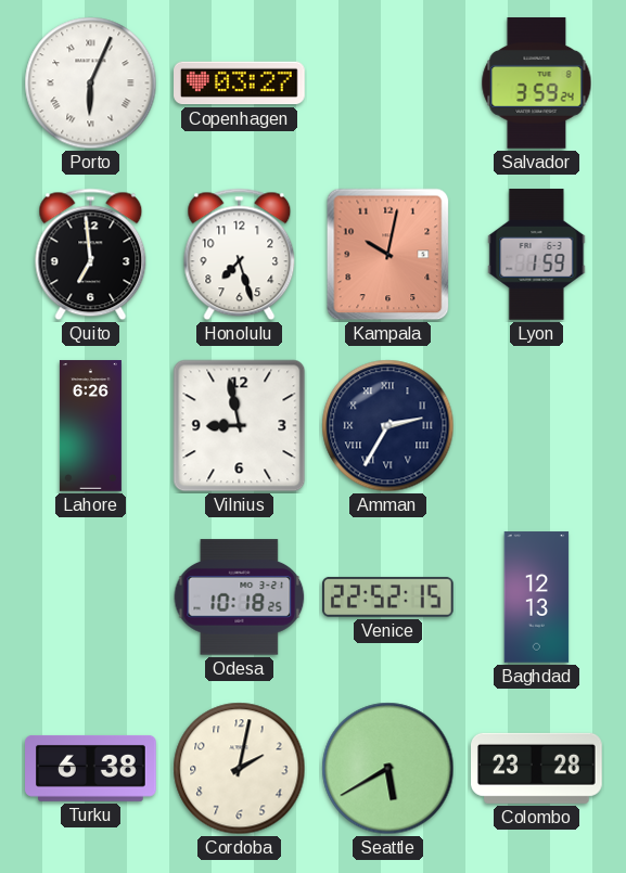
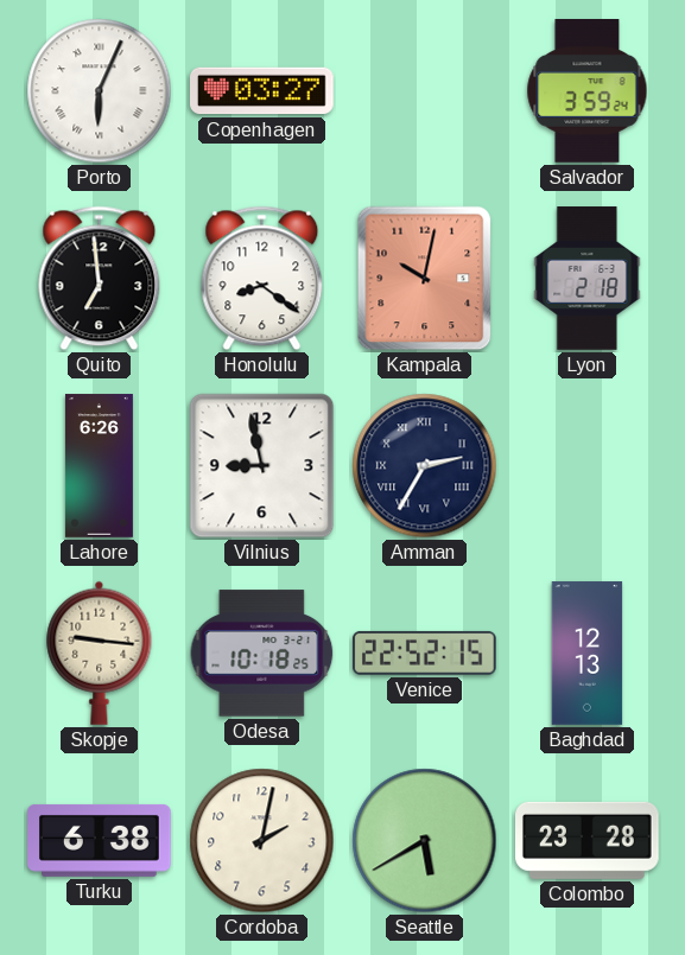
Honolulu: 7:27 -> 8:21 (262, 279)
Lyon: 1:59 -> 2:18 (588, 279)
Skopje: none -> 9:16 (100, 652)
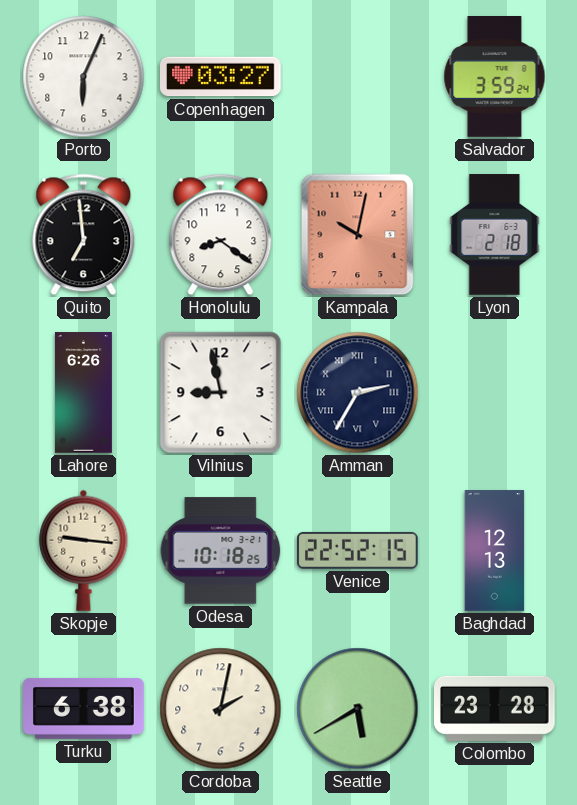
Porto numerals: Roman -> Arabic (84, 77)
